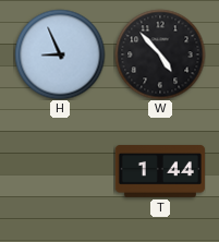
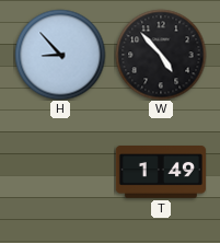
H: 8:56 -> 8:53 (60, 55)
T: 1:44 -> 1:49 (161, 172)
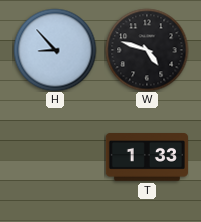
W: 4:53 -> 4:48 (147, 50)
T: 1:49 -> 1:33 (147, 157)
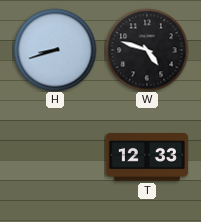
H: 8:53 -> 8:42 (55, 50)
T: 1:33 -> 12:33 (147, 157)
